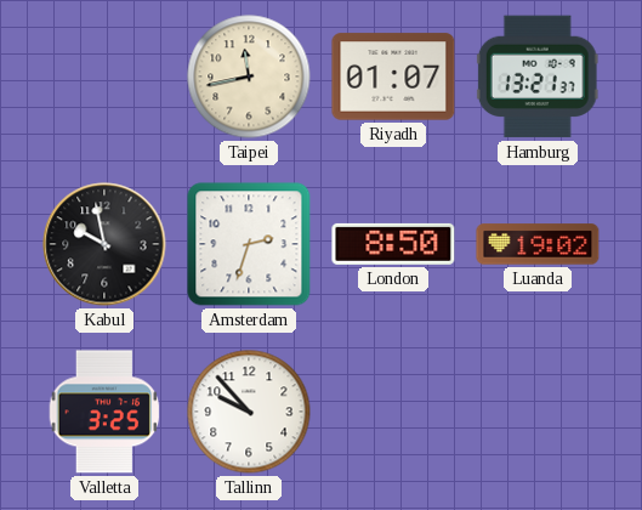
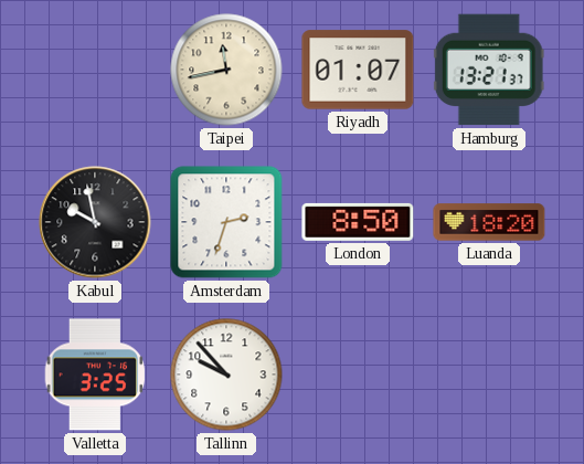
Luanda: 19:02 -> 18:20 (489, 222)
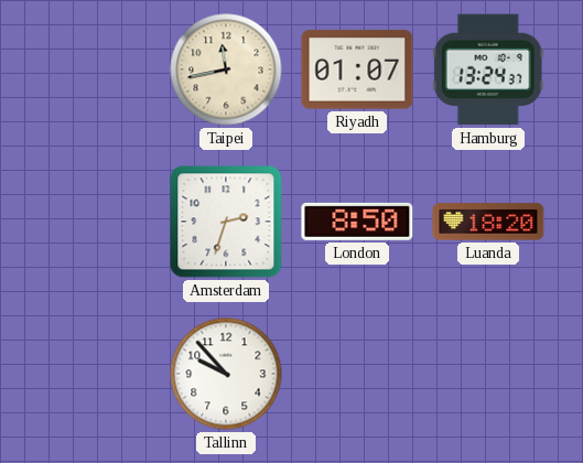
Hamburg: 13:21 -> 13:24 (488, 69)
Kabul: 9:58 -> none (95, 222)
Valletta: 3:25 -> none (95, 375)
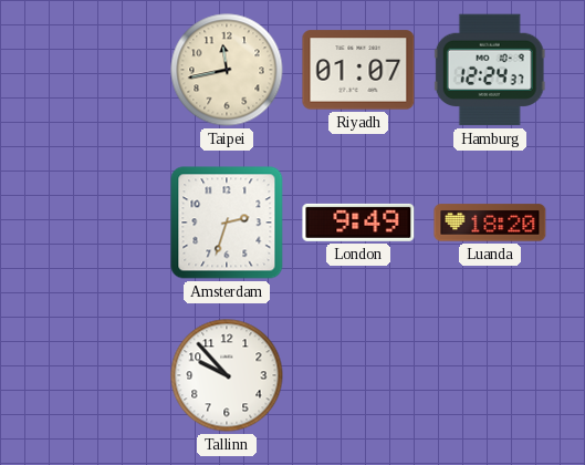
Hamburg: 13:24 -> 12:24 (490, 70)
London: 8:50 -> 9:49 (358, 223)
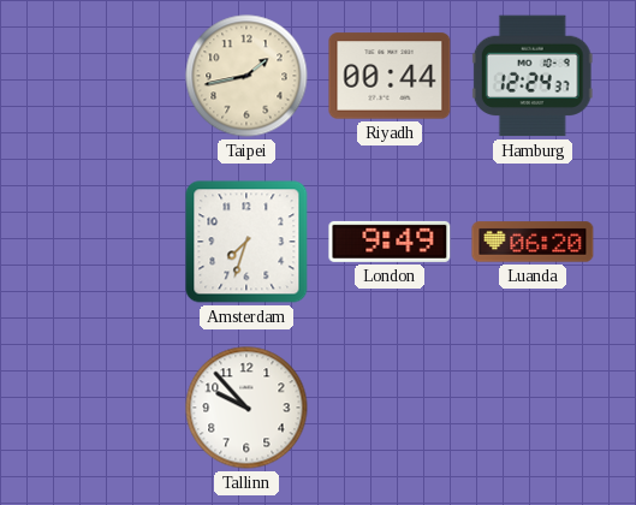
Taipei: 11:43 -> 1:43 (246, 76)
Riyadh: 01:07 -> 00:44 (390, 76)
Amsterdam: 2:33 -> 7:33 (246, 242)
Luanda: 18:20 -> 06:20 (533, 242)
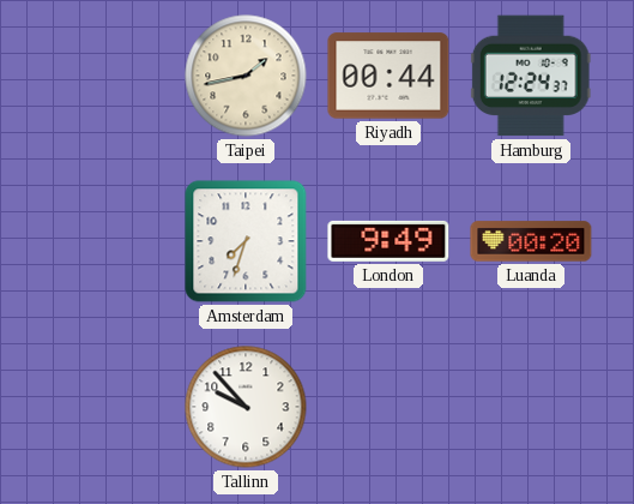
Luanda: 06:20 -> 00:20 (531, 241)
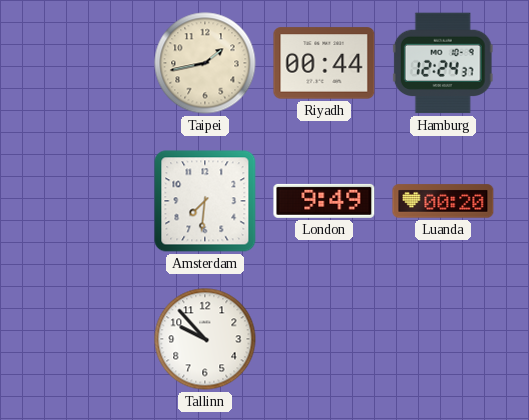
Amsterdam: 7:33 -> 7:31 (205, 201)
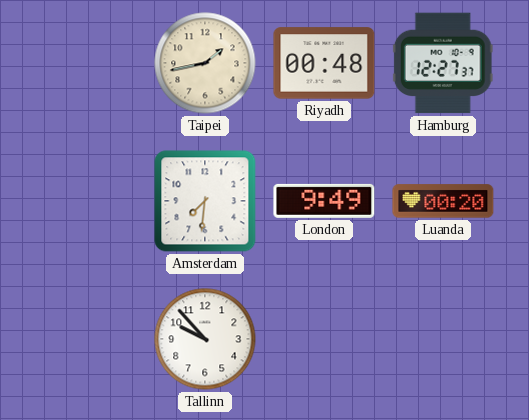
Riyadh: 00:44 -> 00:48 (324, 63)
Hamburg: 12:24 -> 12:27 (443, 63)
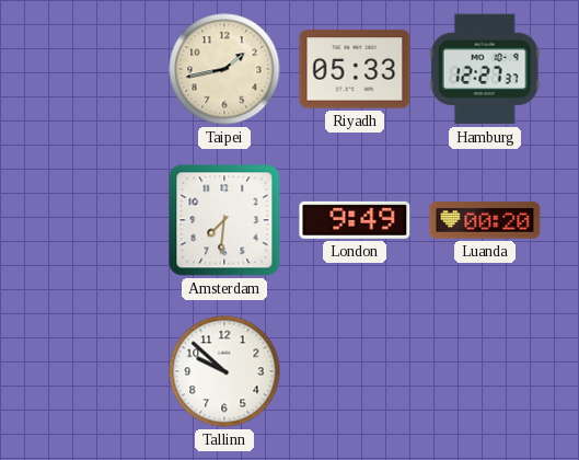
Riyadh: 00:48 -> 05:33 (355, 69)
Tallinn: 9:53 -> 9:52 (224, 371)
